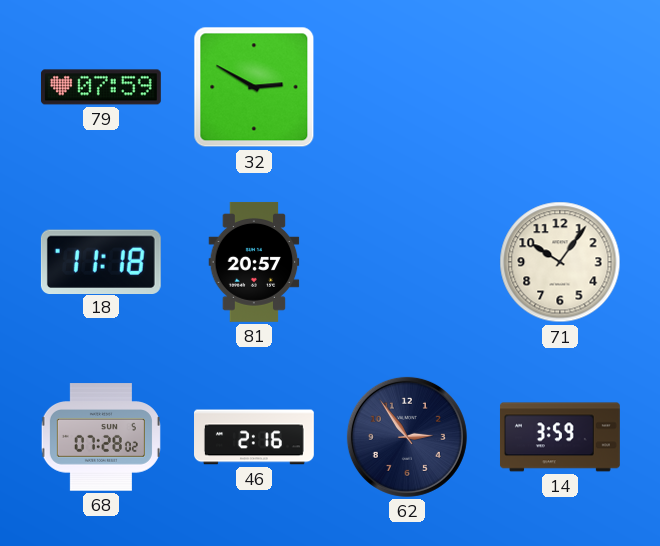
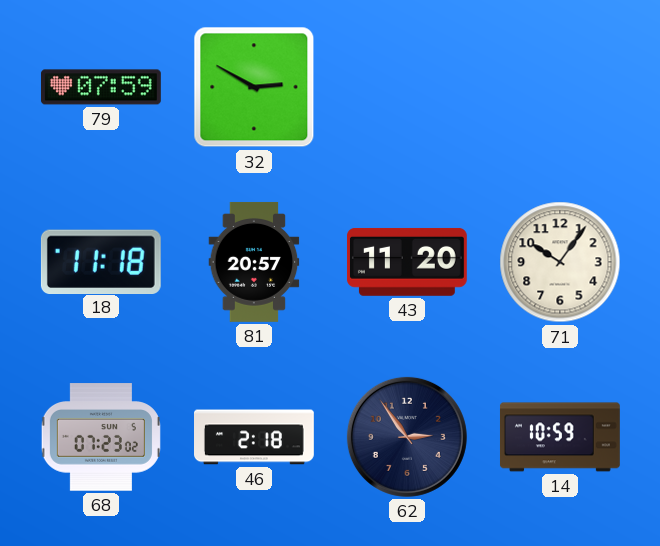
43: none -> 11:20 (407, 262)
68: 07:28 -> 07:23 (101, 437)
46: 2:16 -> 2:18 (255, 437)
14: 3:59 -> 10:59 (560, 437)
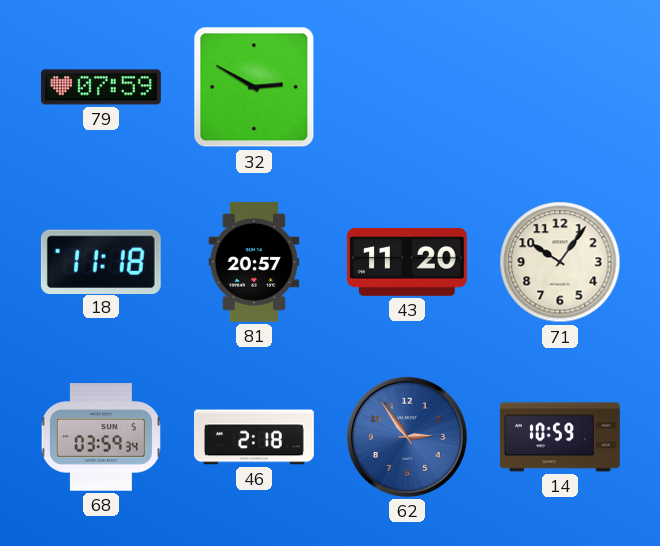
68: 07:23 -> 03:59 (101, 437)
62 dial: navy -> blue (407, 437)
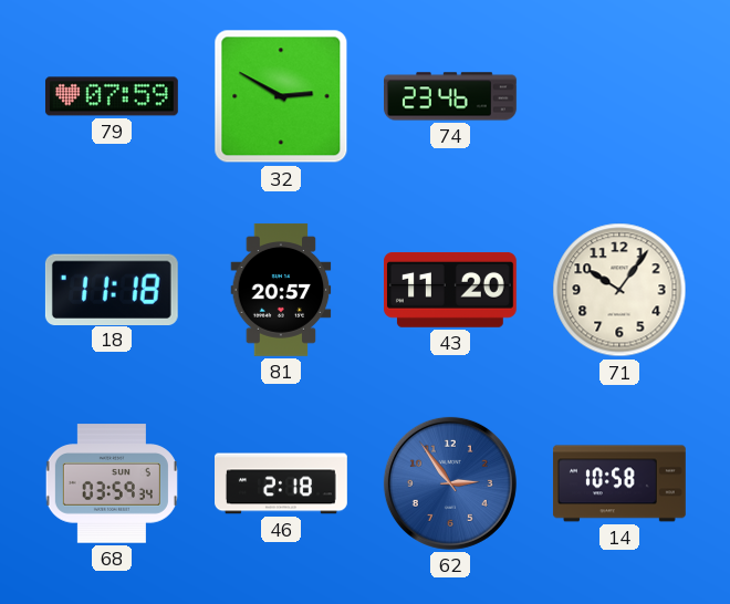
74: none -> 23:46 (451, 96)
14: 10:59 -> 10:58 (619, 483)
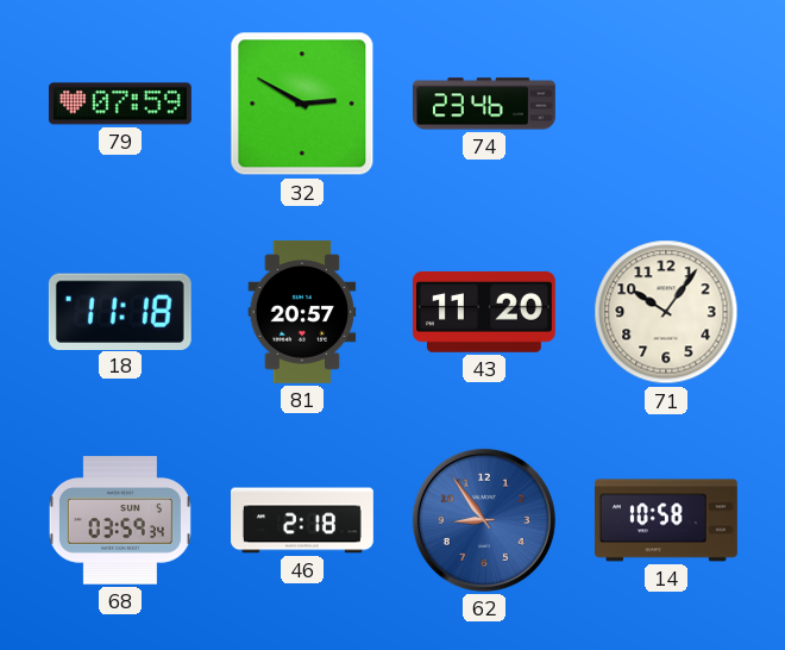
62: 2:54 -> 8:54 (484, 520)
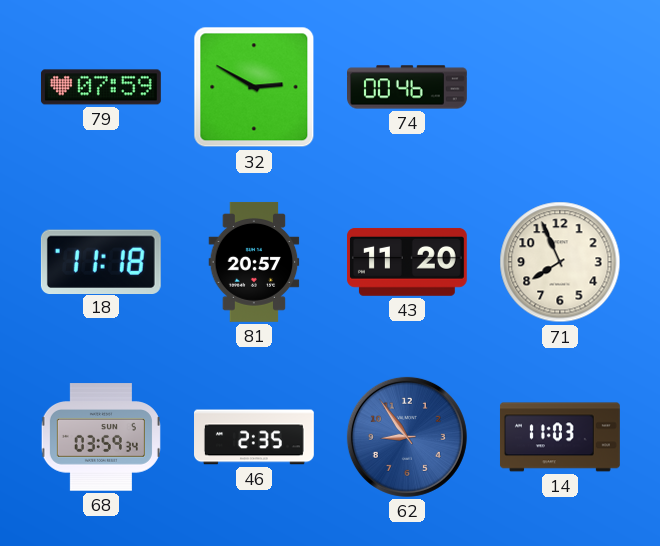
74: 23:46 -> 00:46 (408, 87)
71: 10:06 -> 7:56 (560, 262)
46: 2:18 -> 2:35 (255, 437)
14: 10:58 -> 11:03 (560, 437)
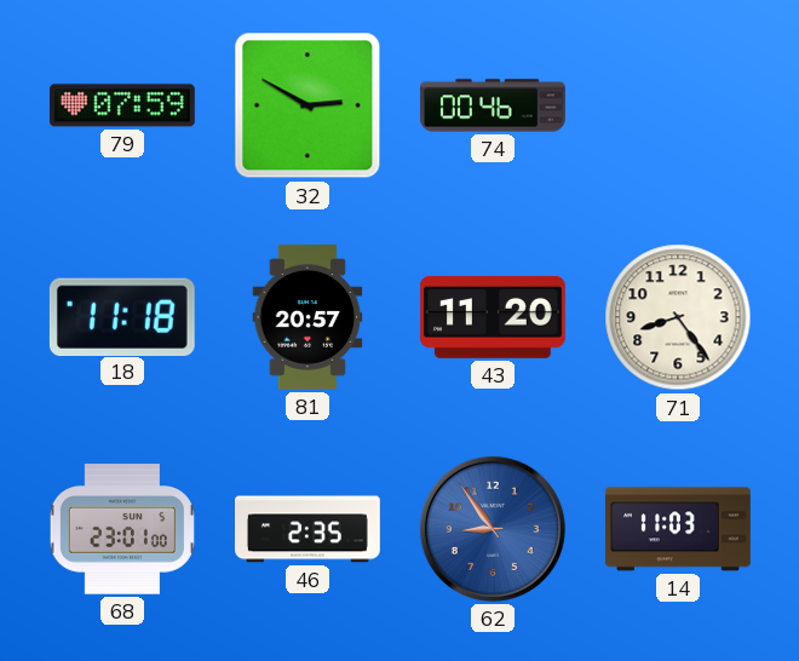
71: 7:56 -> 8:24 (678, 317)
68: 03:59 -> 23:01 (122, 529)
